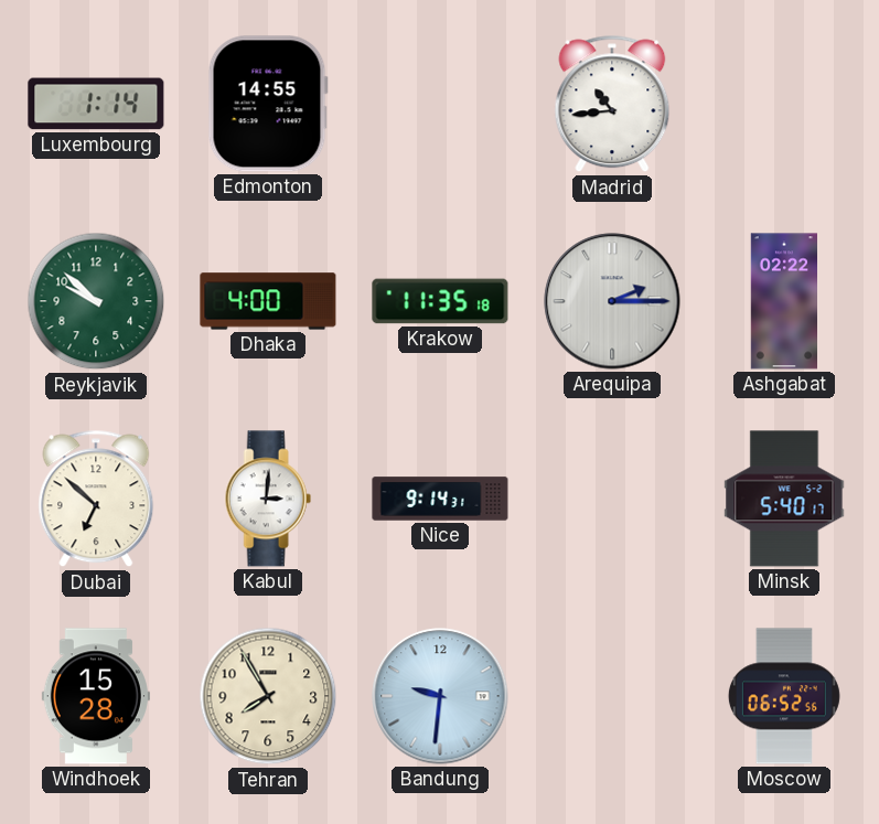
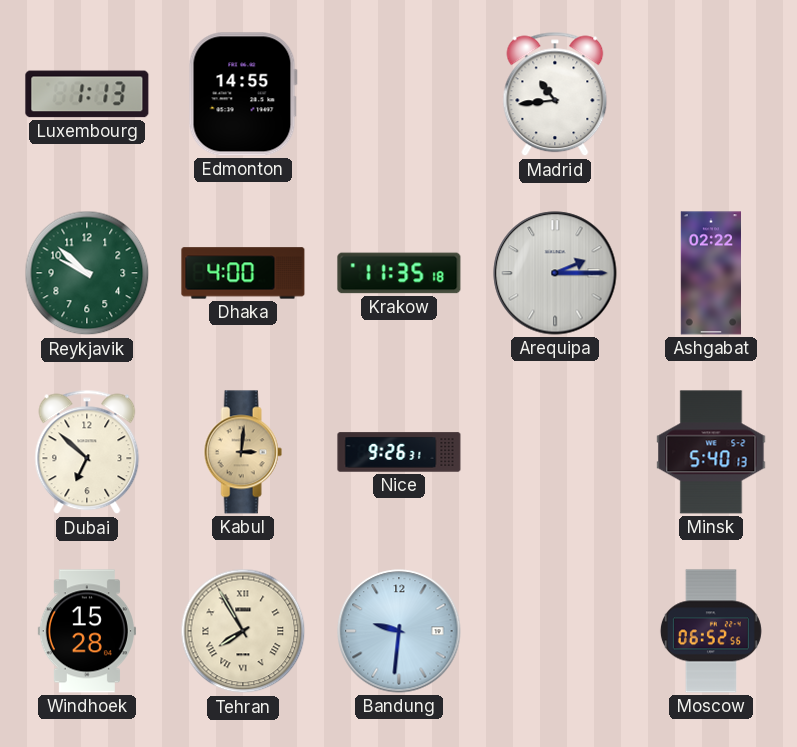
Luxembourg: 1:14 -> 1:13 (87, 94)
Kabul dial: white -> champagne (243, 452)
Nice: 9:14 -> 9:26 (399, 452)
Minsk: 5:40:17 -> 5:40:13 (711, 452)
Tehran numerals: Arabic -> Roman (243, 631)
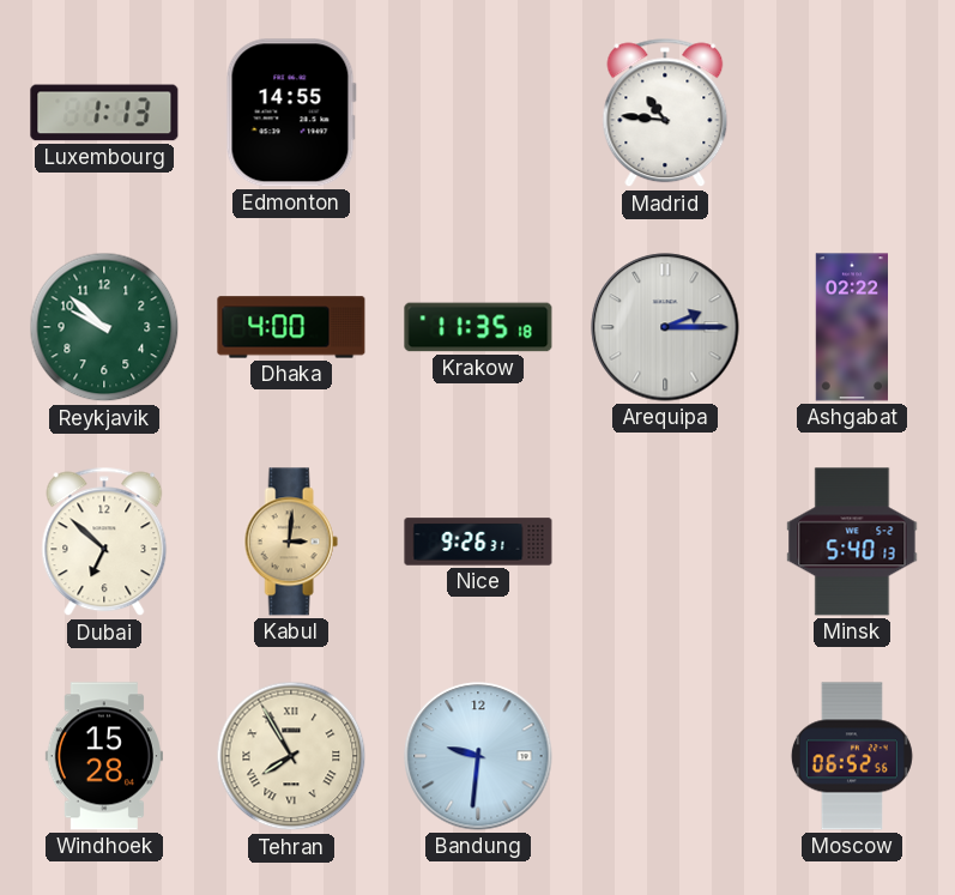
Madrid: 10:44 -> 10:46 (665, 113)
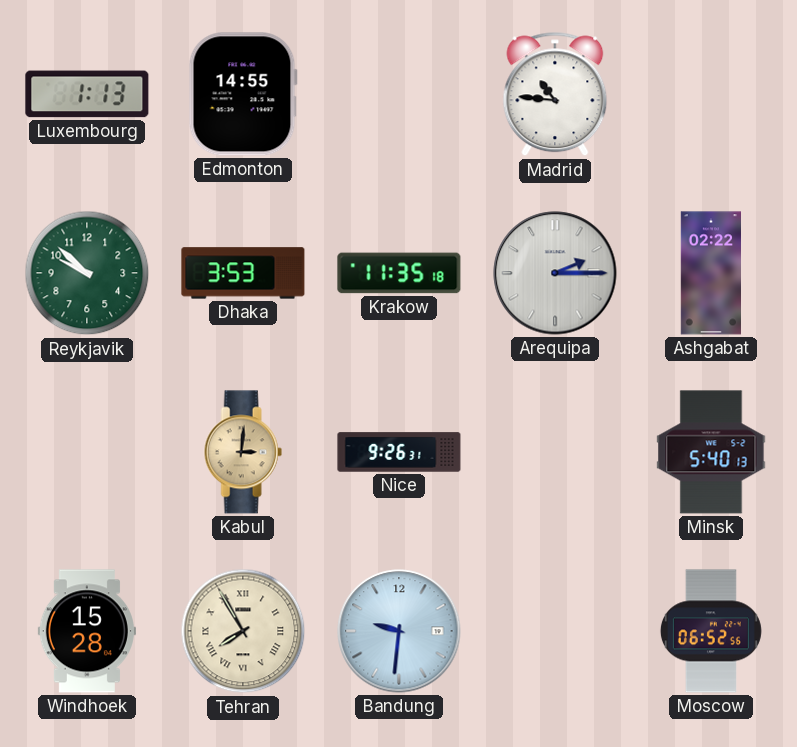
Dhaka: 4:00 -> 3:53 (243, 273)
Dubai: 6:52 -> none (104, 542)
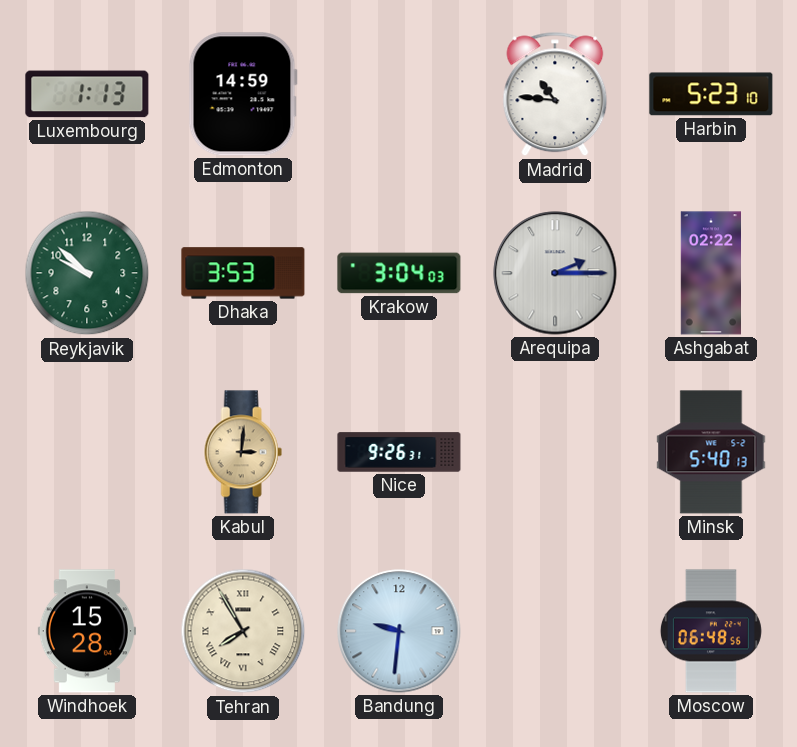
Edmonton: 14:55 -> 14:59 (243, 94)
Harbin: none -> 5:23 (711, 94)
Krakow: 11:35 -> 3:04 (399, 273)
Moscow: 06:52 -> 06:48 (711, 631)
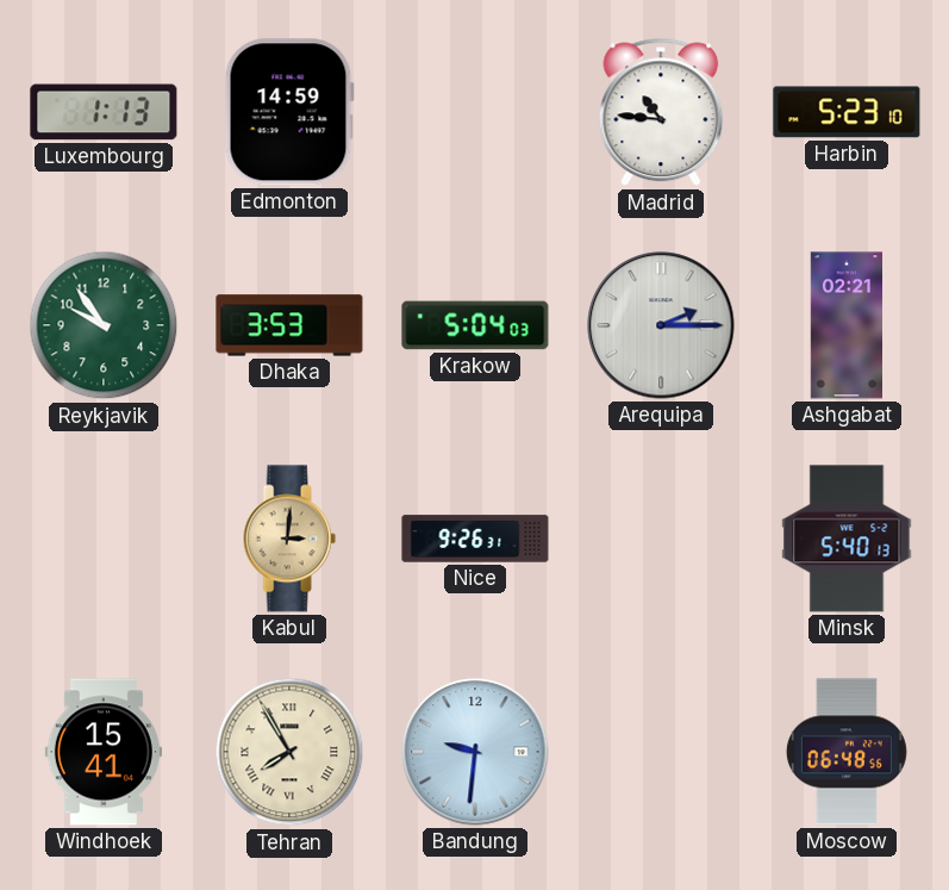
Reykjavik: 9:52 -> 9:54 (104, 325)
Krakow: 3:04 -> 5:04 (475, 325)
Ashgabat: 02:22 -> 02:21 (845, 325)
Windhoek: 15:28 -> 15:41 (104, 752)
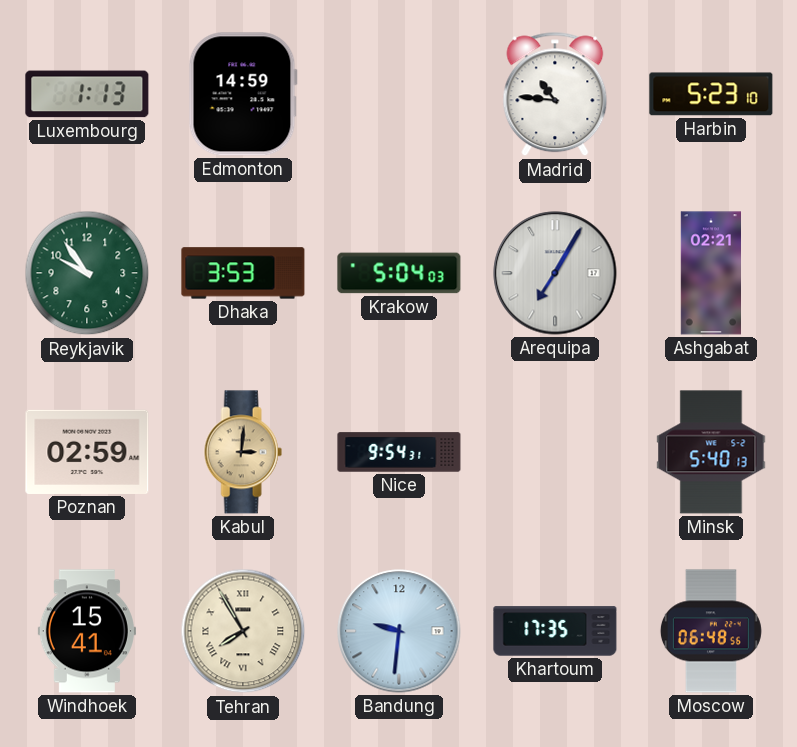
Arequipa: 2:15 -> 7:05 (555, 273)
Poznan: none -> 02:59 (87, 452)
Nice: 9:26 -> 9:54 (399, 452)
Khartoum: none -> 17:35 (555, 631)
